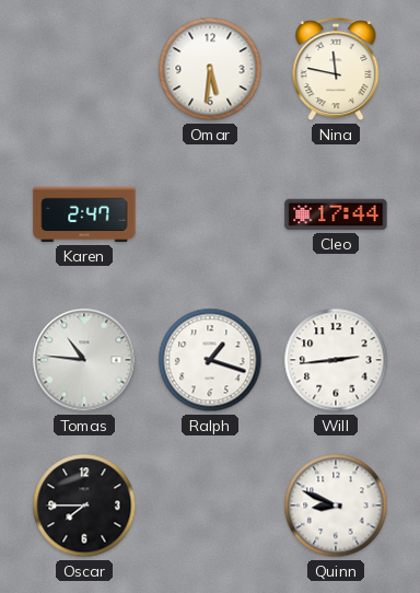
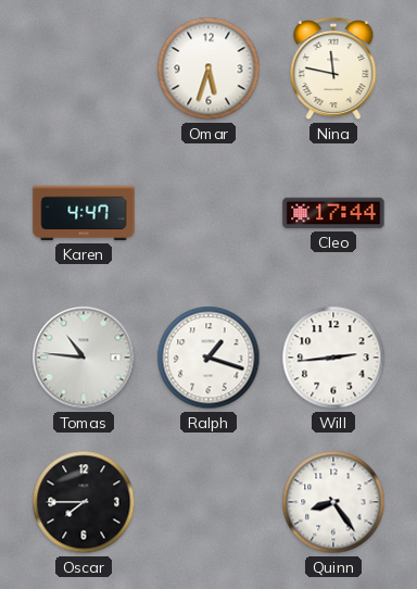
Omar: 5:31 -> 5:33 (208, 68)
Karen: 2:47 -> 4:47 (84, 213)
Quinn: 8:49 -> 8:24 (333, 502)
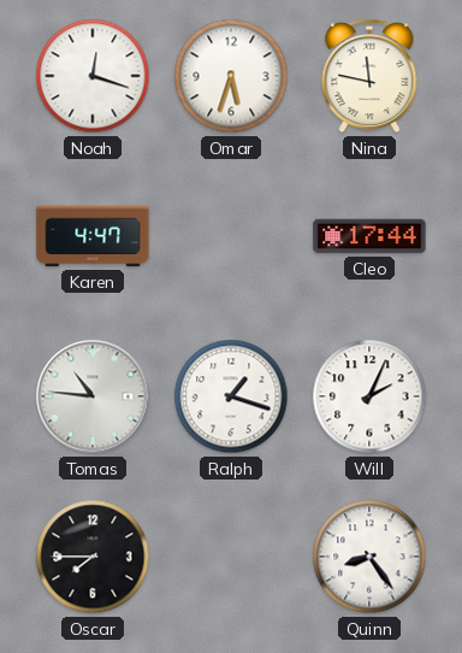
Noah: none -> 12:18 (93, 76)
Will: 2:44 -> 2:04 (369, 396)
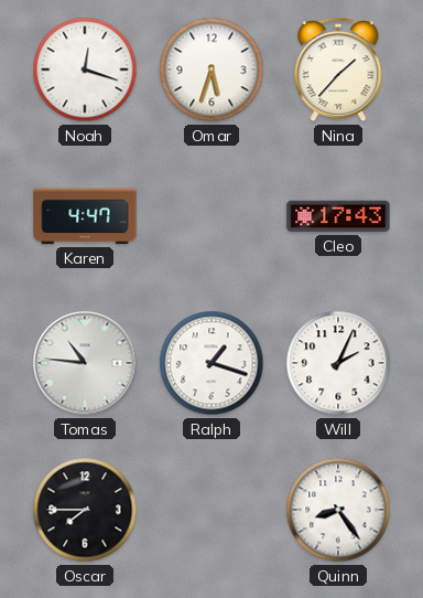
Nina: 11:47 -> 1:37 (338, 71)
Cleo: 17:44 -> 17:43 (338, 216)
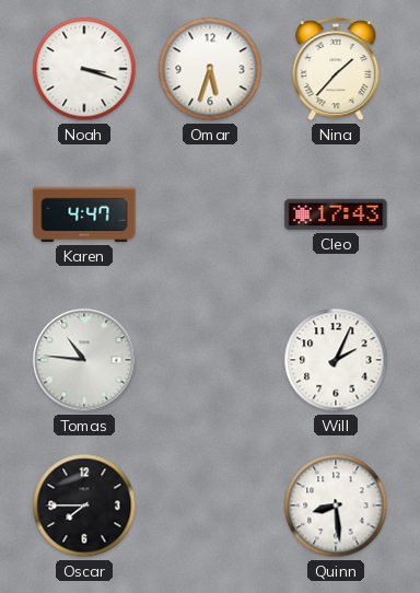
Noah: 12:18 -> 3:18 (84, 69)
Ralph: 1:18 -> none (211, 363)
Quinn: 8:24 -> 8:29 (336, 505)
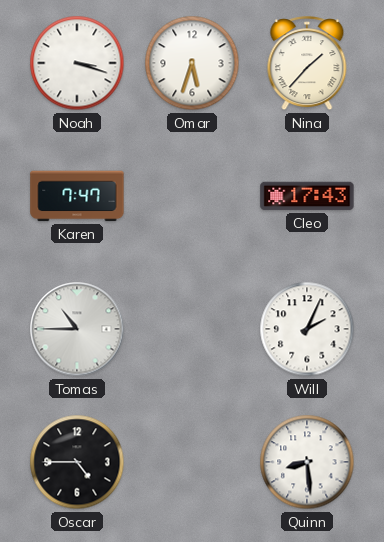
Karen: 4:47 -> 7:47 (77, 196)
Tomas: 10:46 -> 10:45 (77, 329)
Oscar: 7:45 -> 4:45 (77, 462)
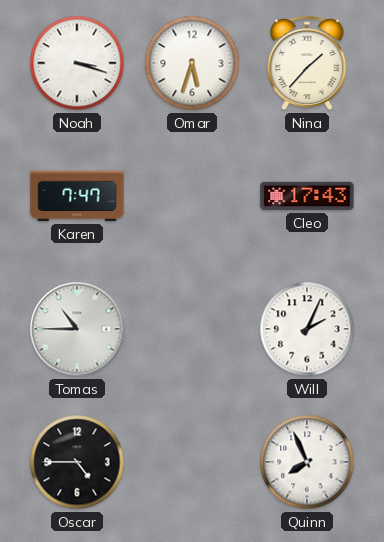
Quinn: 8:29 -> 7:56 (307, 462)
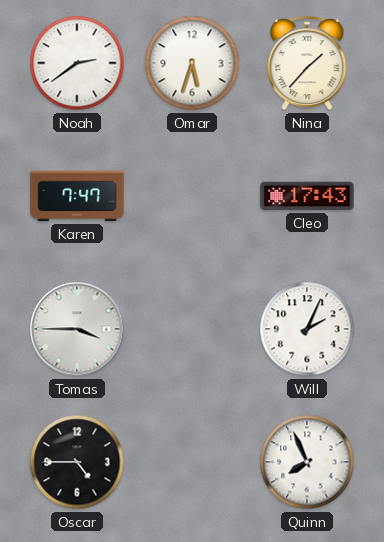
Noah: 3:18 -> 2:39 (77, 63)
Tomas: 10:45 -> 3:45 (77, 329)
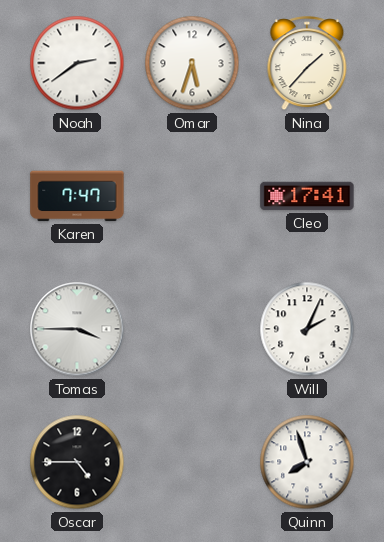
Cleo: 17:43 -> 17:41 (307, 196)
Quinn: 7:56 -> 7:57 (307, 462)
